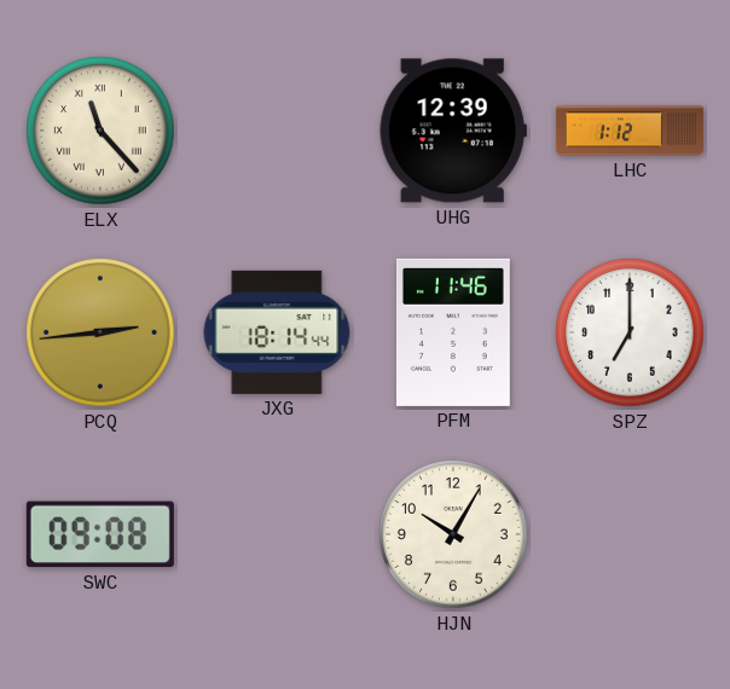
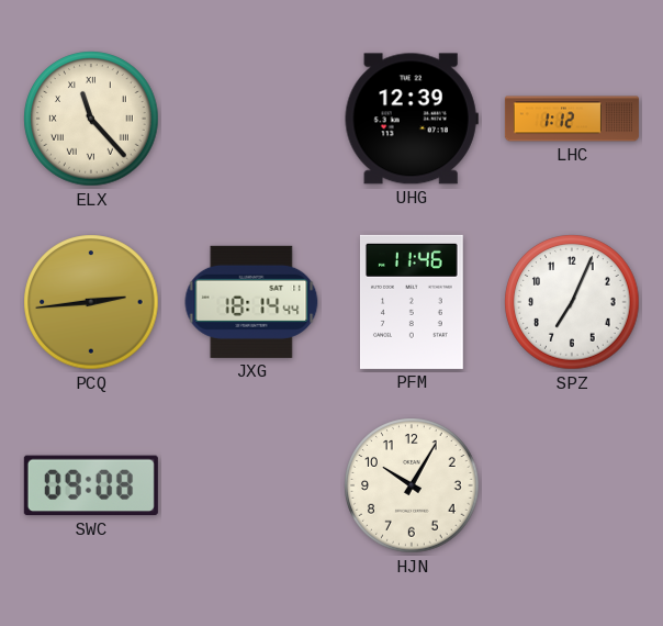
SPZ: 7:00 -> 7:04 (572, 302)
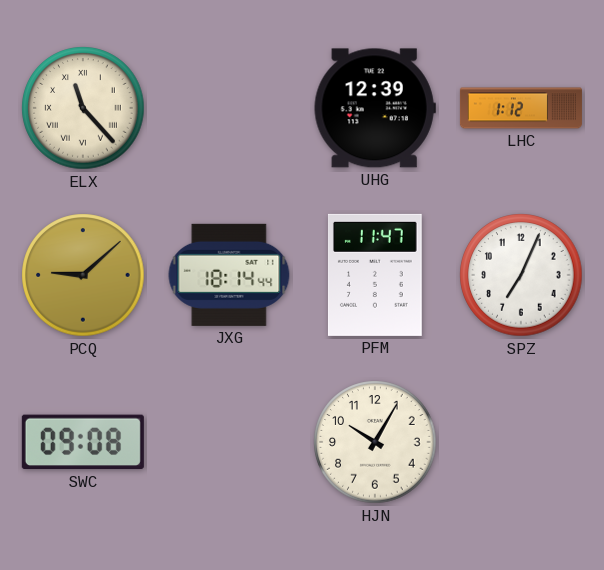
PCQ: 2:44 -> 9:08 (83, 275)
PFM: 11:46 -> 11:47 (375, 275)
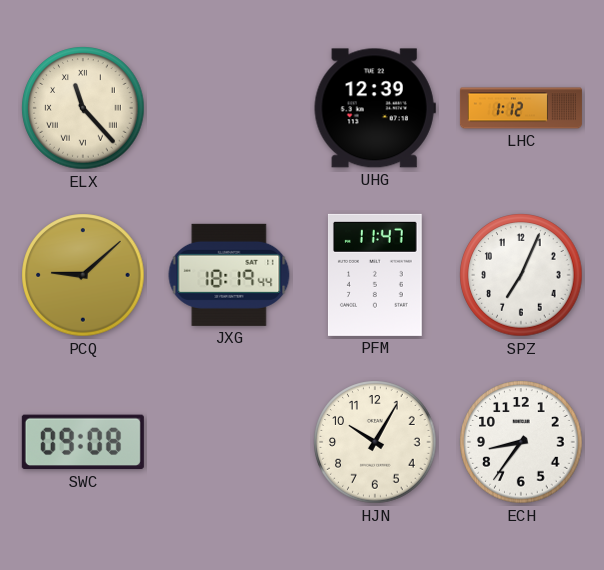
JXG: 18:14 -> 18:19 (229, 275)
ECH: none -> 8:36 (521, 442)
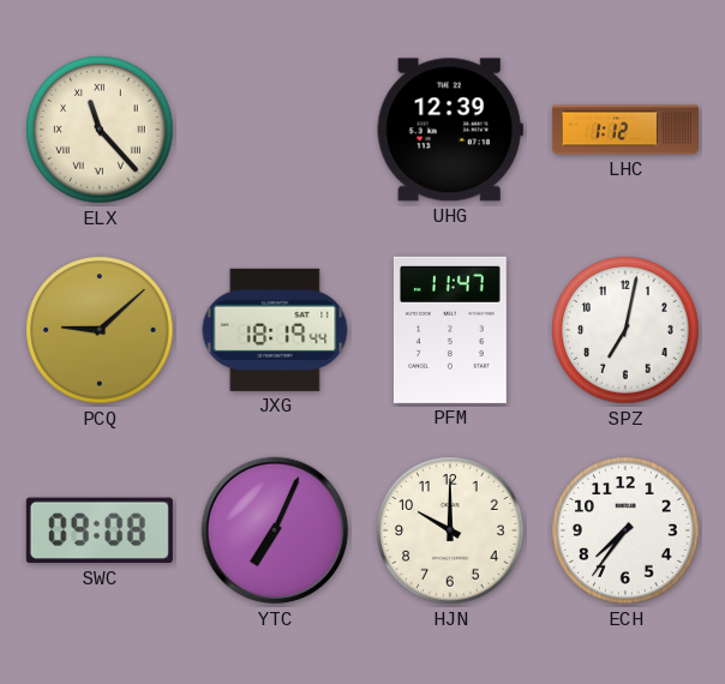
SPZ: 7:04 -> 7:02 (625, 330)
YTC: none -> 7:04 (275, 530)
HJN: 10:05 -> 10:00 (450, 530)
ECH: 8:36 -> 7:36 (625, 530)
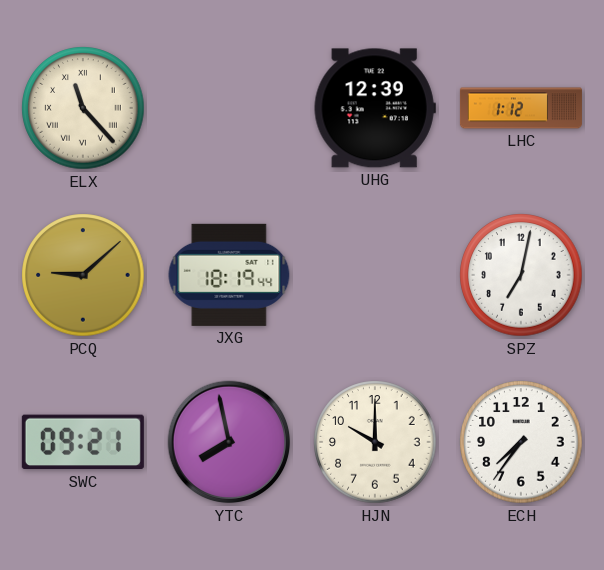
PFM: 11:47 -> none (450, 330)
SWC: 09:08 -> 09:21 (83, 442)
YTC: 7:04 -> 7:58 (229, 442)
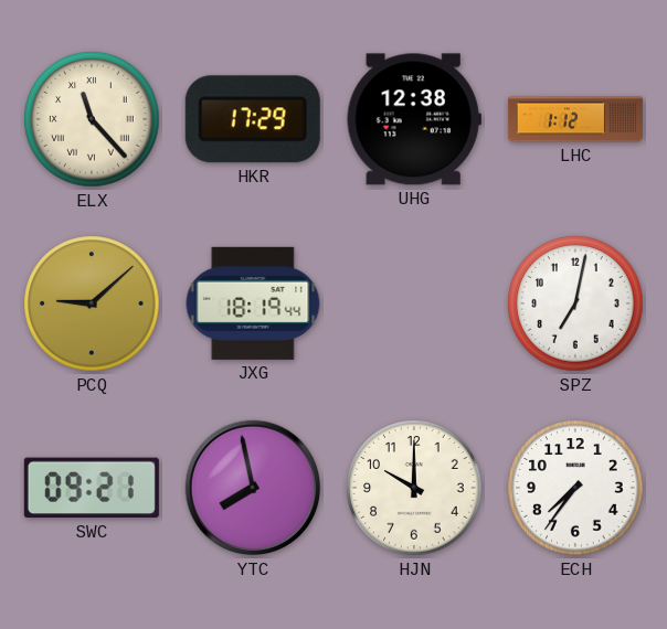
HKR: none -> 17:29 (253, 119)
UHG: 12:39 -> 12:38 (414, 119)
